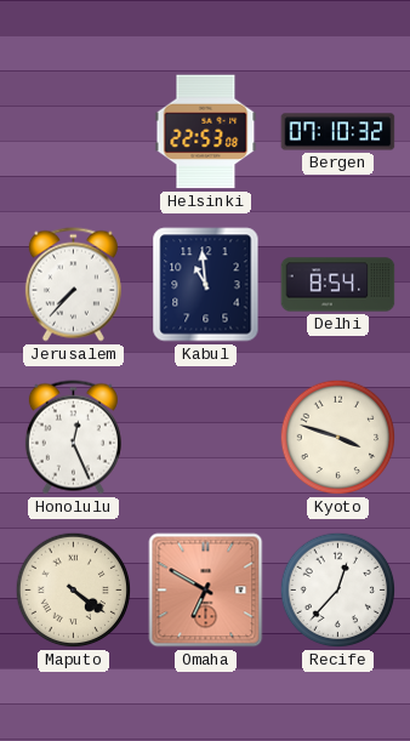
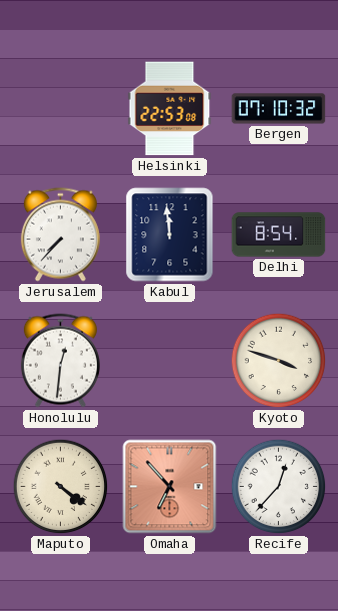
Kabul: 10:59 -> 11:59 (170, 235)
Honolulu: 12:26 -> 12:31 (60, 361)
Omaha: 6:50 -> 6:53 (170, 487)
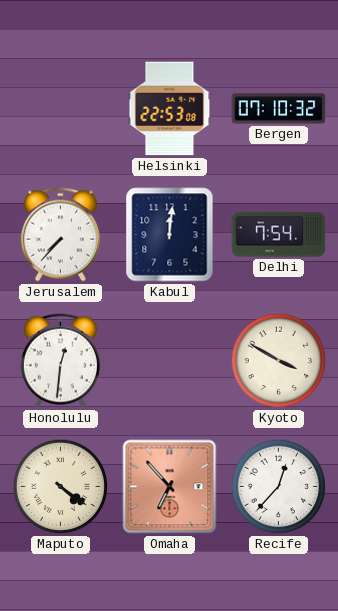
Kabul: 11:59 -> 12:01 (170, 235)
Delhi: 8:54 -> 7:54 (279, 235)
Kyoto: 3:48 -> 3:50 (279, 361)
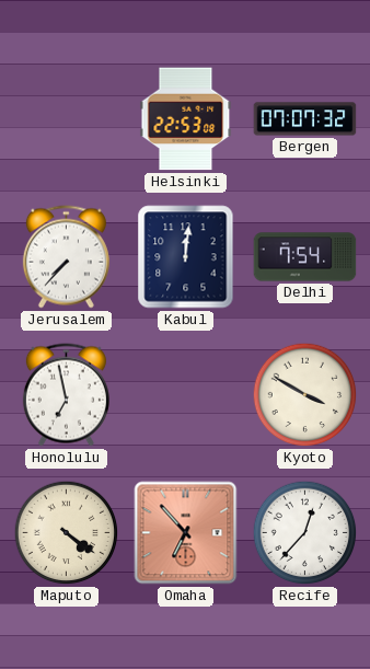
Bergen: 07:10 -> 07:07 (305, 119)
Honolulu: 12:31 -> 6:58 (66, 395)
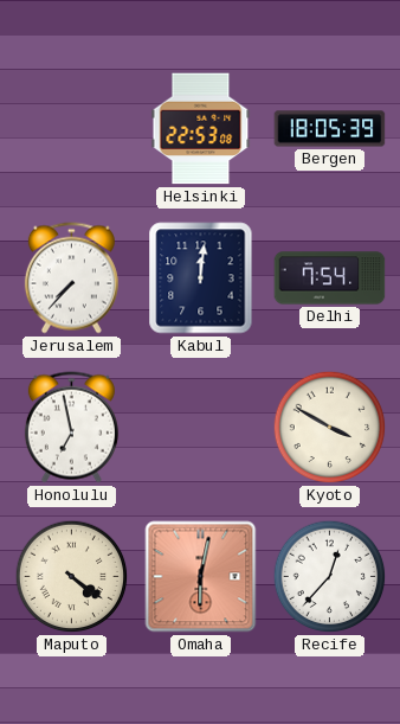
Bergen: 07:07 -> 18:05 (330, 129)
Omaha: 6:53 -> 6:02 (201, 577)
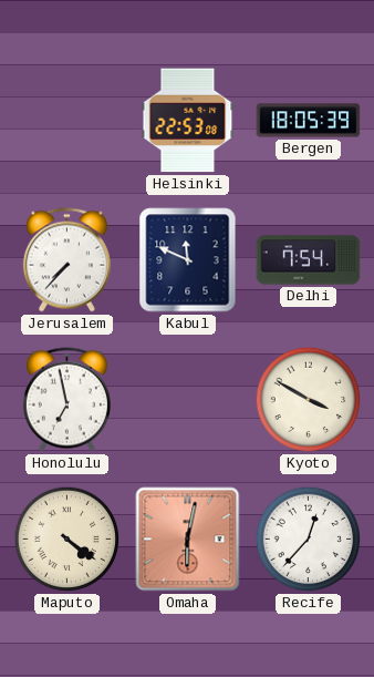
Kabul: 12:01 -> 11:49 (188, 260)
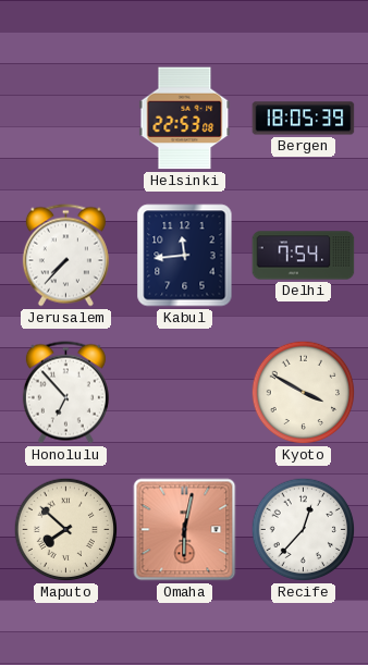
Kabul: 11:49 -> 11:44 (185, 256)
Honolulu: 6:58 -> 6:53 (65, 393)
Maputo: 4:21 -> 7:52 (66, 530)
